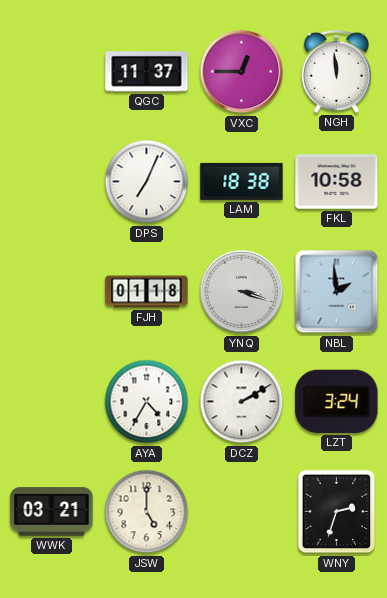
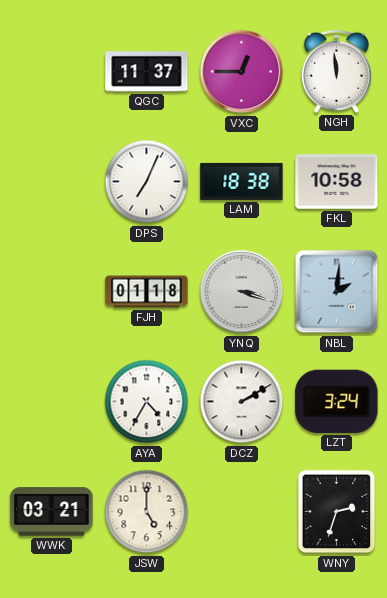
NBL: 1:59 -> 2:01 (337, 292)
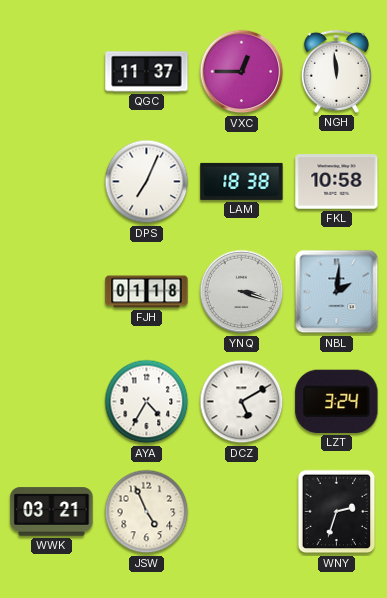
DCZ: 2:10 -> 5:10 (242, 402)
JSW: 5:00 -> 4:56 (147, 512)
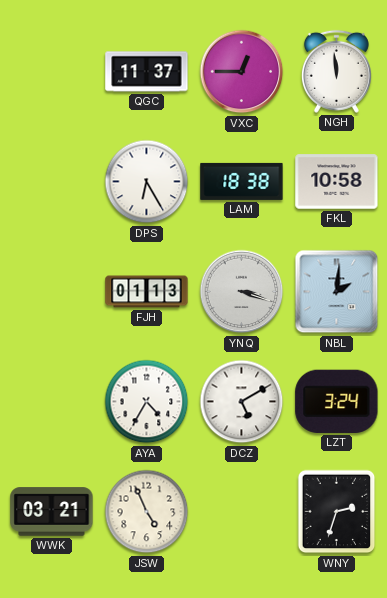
DPS: 7:04 -> 6:25 (147, 182)
FJH: 01:18 -> 01:13 (147, 292)
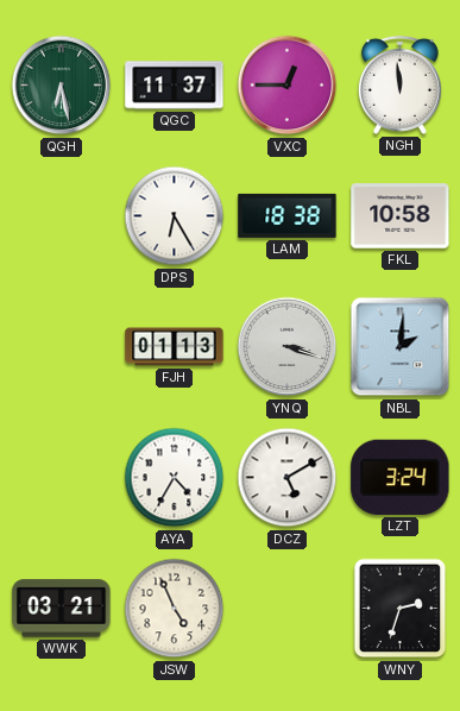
QGH: none -> 6:28 (62, 86)
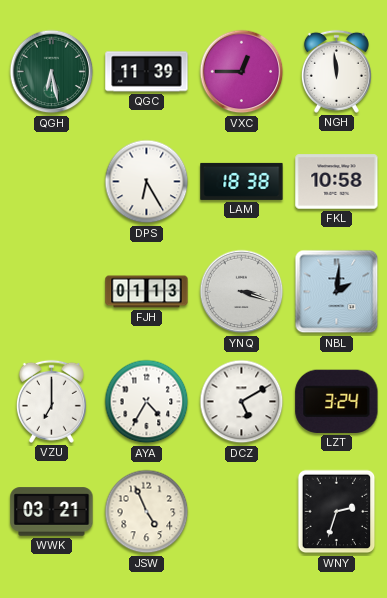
QGC: 11:37 -> 11:39 (147, 72)
VZU: none -> 7:00 (51, 401)
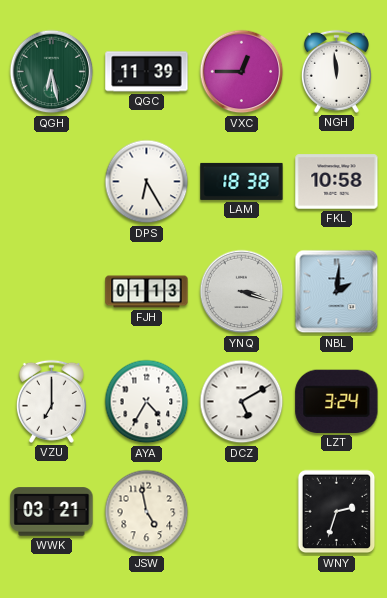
JSW: 4:56 -> 4:58 (147, 512)
